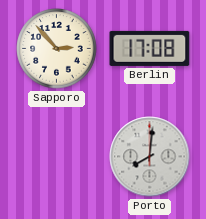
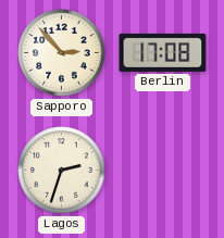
Lagos: none -> 2:33 (62, 171)
Porto: 8:01 -> none (150, 157)
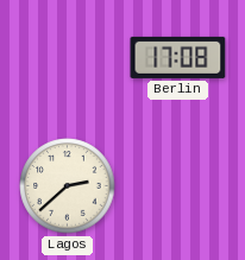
Sapporo: 2:53 -> none (62, 53)
Lagos: 2:33 -> 2:38 (68, 186)
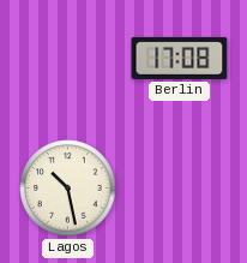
Lagos: 2:38 -> 10:28 (68, 189)
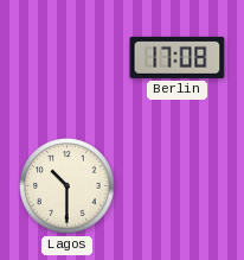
Lagos: 10:28 -> 10:30 (68, 186)
